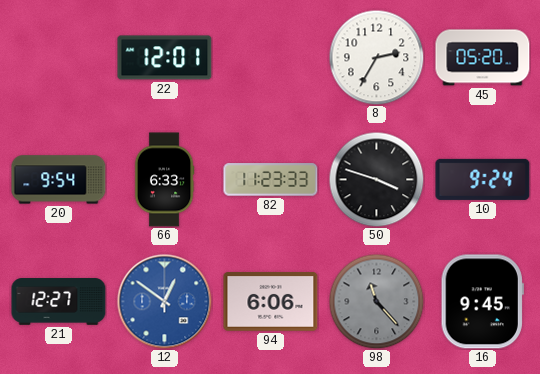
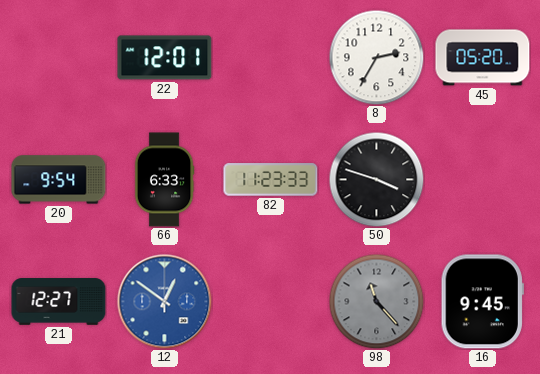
10: 9:24 -> none (483, 179)
94: 6:06 -> none (271, 302)
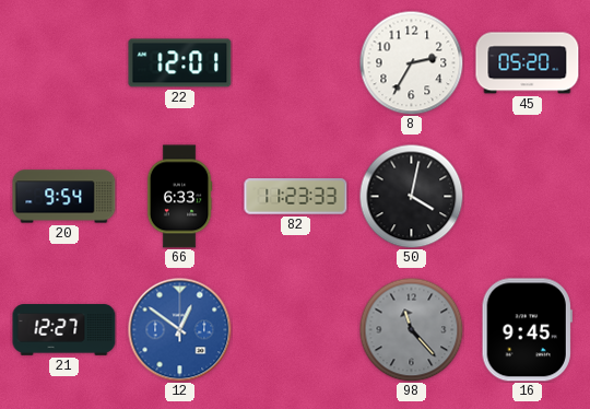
50: 3:48 -> 4:02 (411, 196)
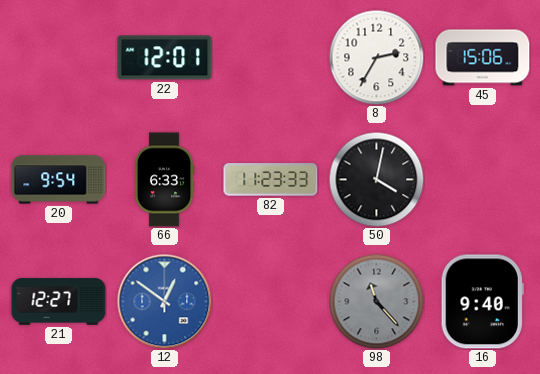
45: 05:20 -> 15:06 (483, 58)
16: 9:45 -> 9:40 (482, 302)
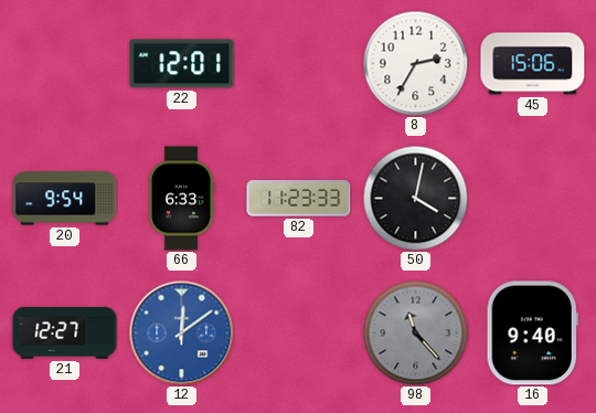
12: 12:51 -> 12:09 (181, 332)
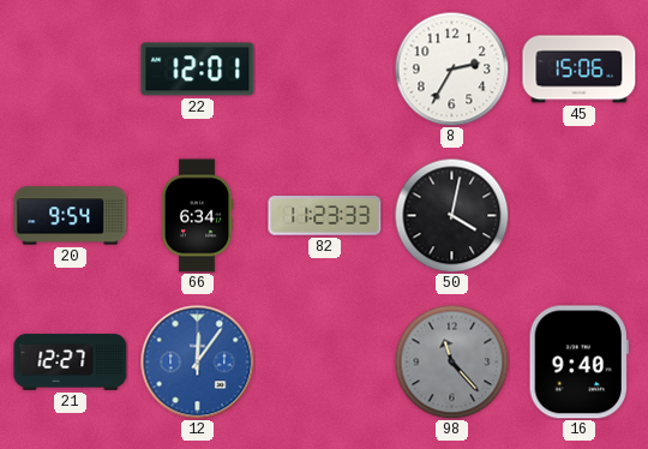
66: 6:33 -> 6:34 (197, 216)
12: 12:09 -> 12:06 (197, 361)
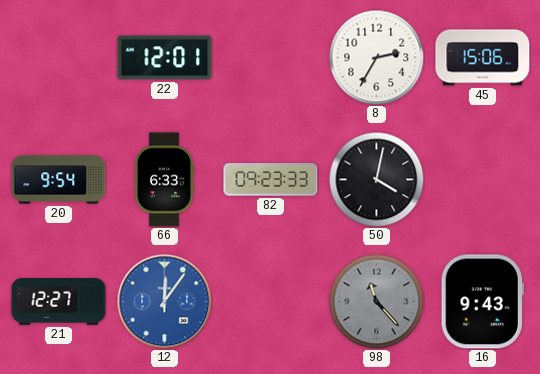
66: 6:34 -> 6:33 (164, 180)
82: 11:23 -> 09:23 (271, 180)
16: 9:40 -> 9:43 (482, 302)
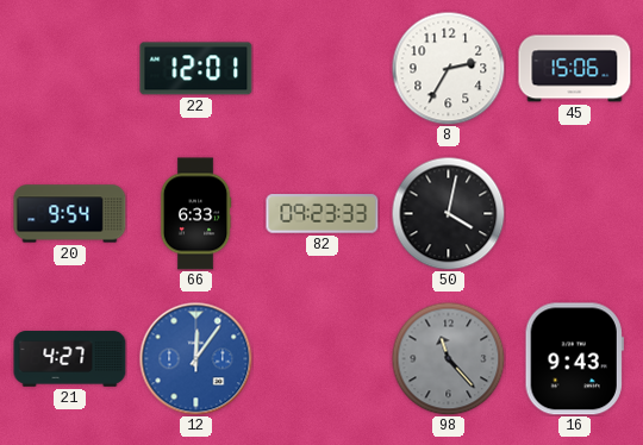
21: 12:27 -> 4:27 (70, 359)
